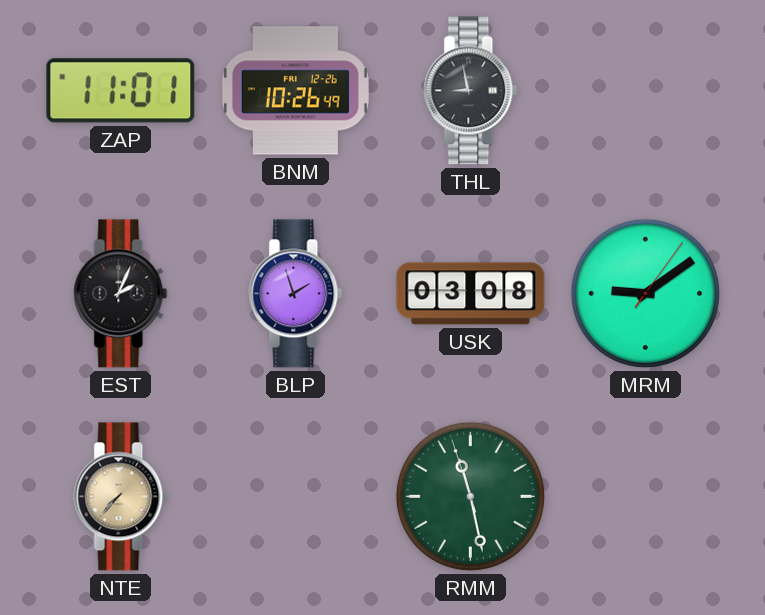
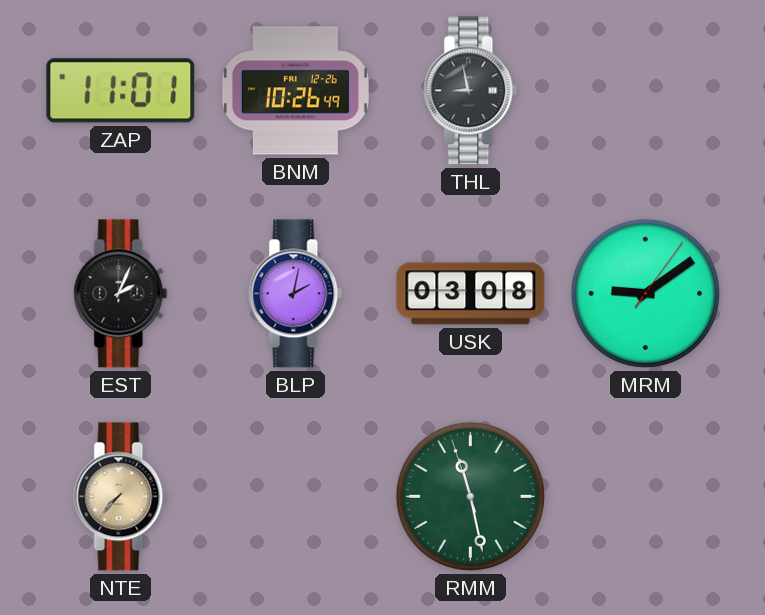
BLP: 1:57 -> 2:02 (296, 294)
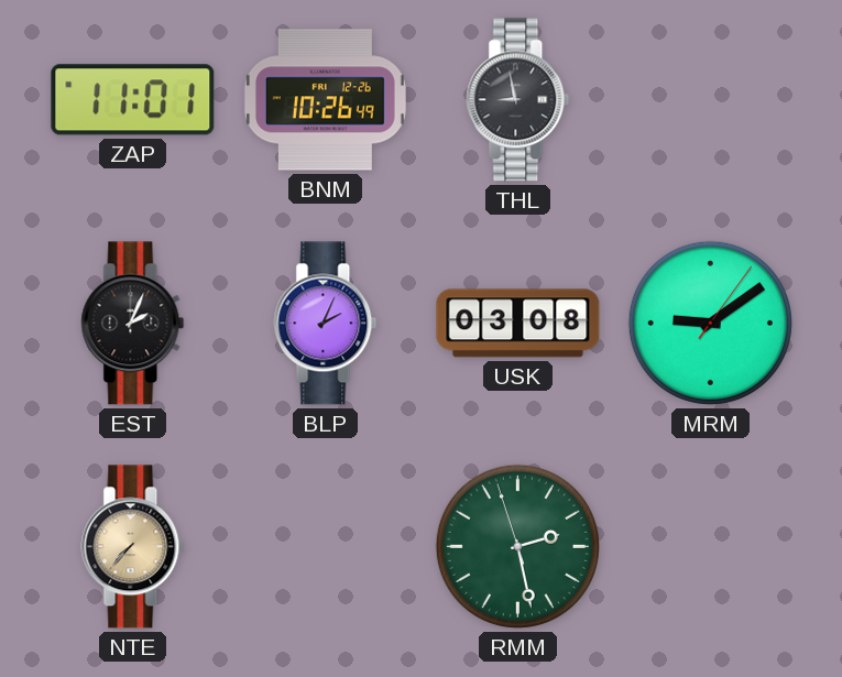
BLP: 2:02 -> 2:04 (326, 324)
RMM: 11:27 -> 2:27 (517, 546)
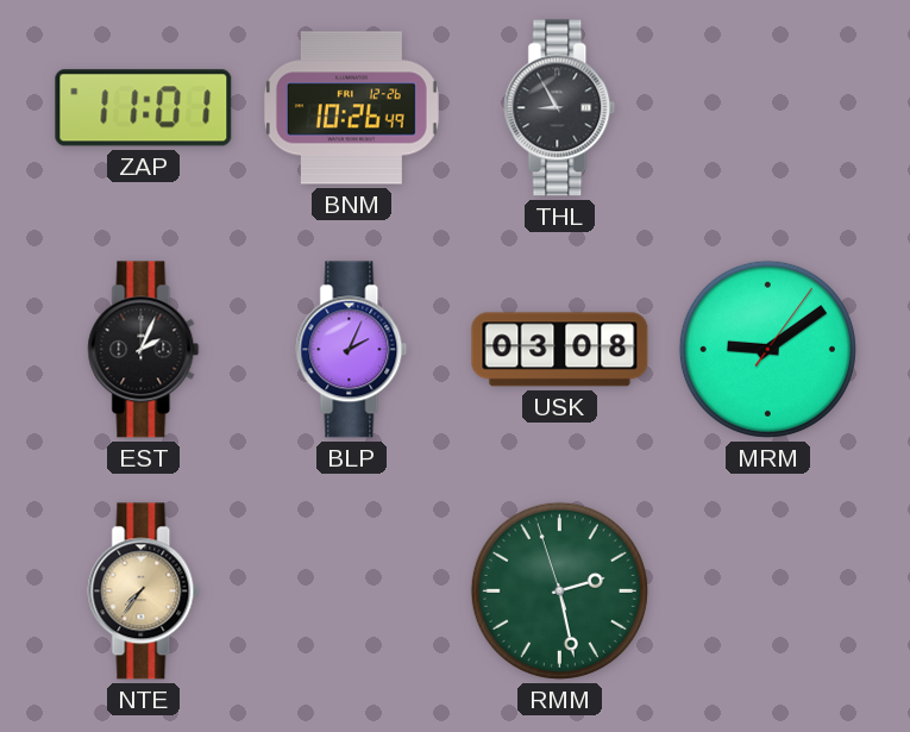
THL: 8:58 -> 8:55 (560, 108)
NTE: 7:37 -> 7:36 (144, 592)
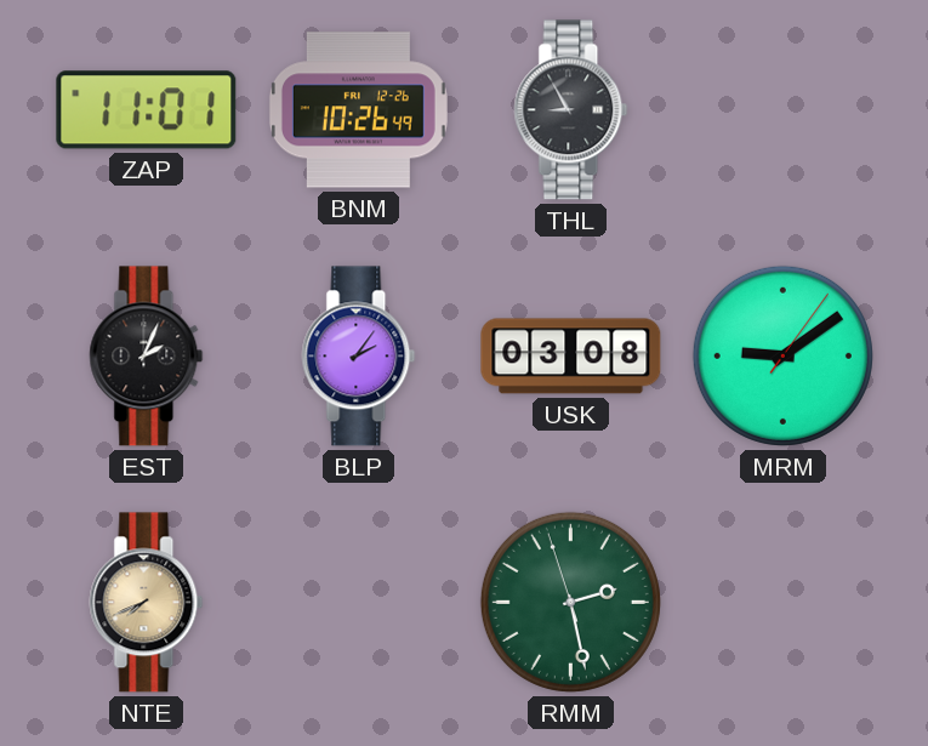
BLP: 2:04 -> 2:06 (359, 357)
NTE: 7:36 -> 7:41 (147, 603)
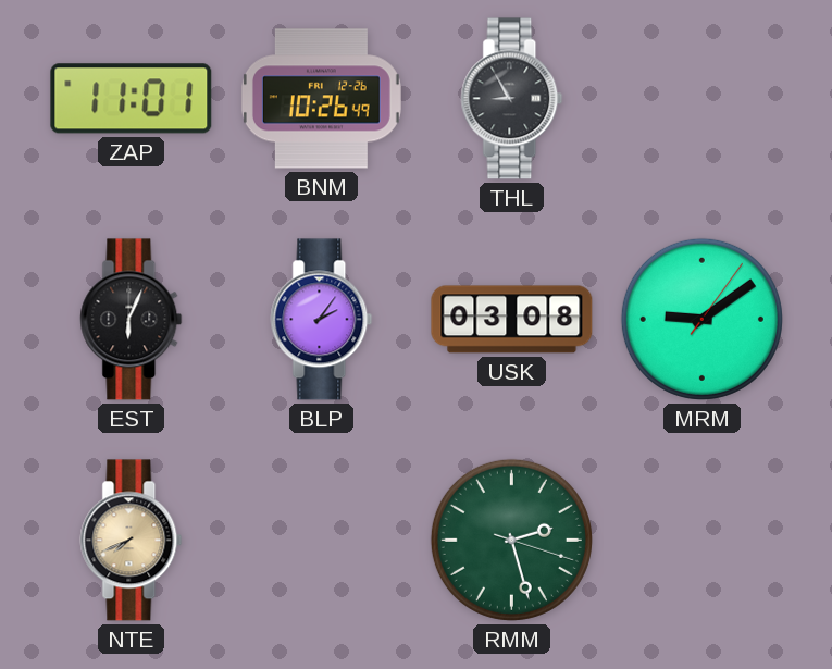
EST: 2:04 -> 6:04 (132, 320)
RMM: 2:27:57 -> 2:27:18 (511, 540)
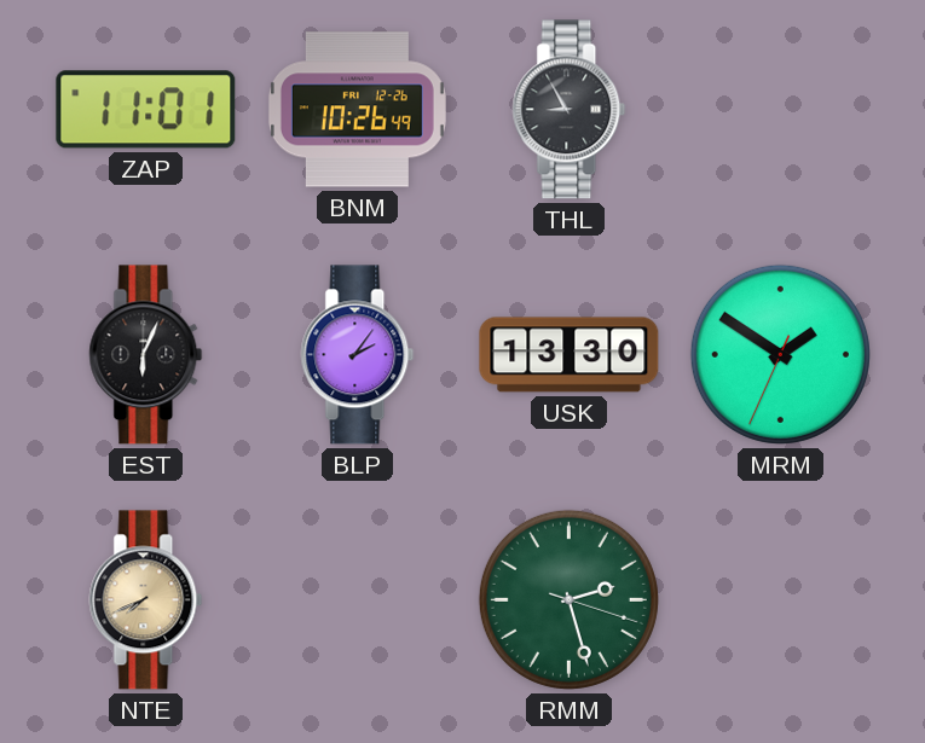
USK: 03:08 -> 13:30 (570, 355)
MRM: 9:09 -> 1:50 (780, 354)
